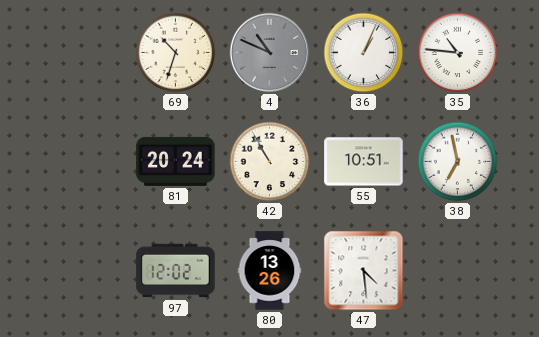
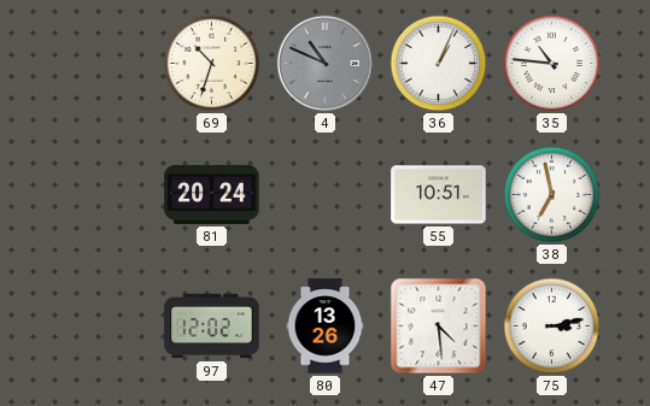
42: 10:55 -> none (270, 162)
75: none -> 3:13 (552, 326)
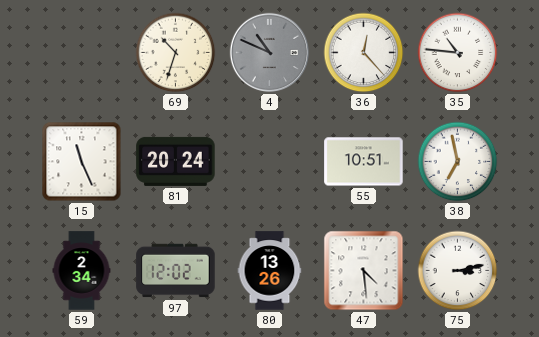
36: 1:04 -> 12:23 (364, 53)
15: none -> 11:26 (82, 162)
59: none -> 2:34 (82, 271)
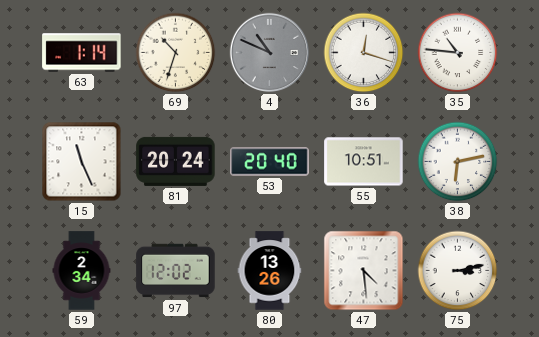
63: none -> 1:14 (82, 53)
36: 12:23 -> 12:18 (364, 53)
53: none -> 20:40 (270, 162)
38: 6:58 -> 6:13 (458, 162)
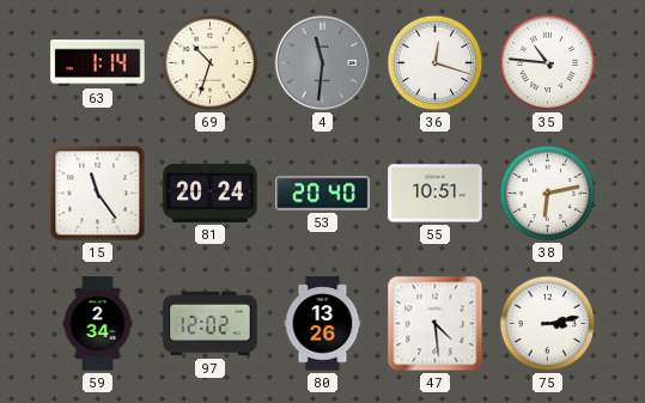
4: 10:49 -> 11:31 (323, 63)
15: 11:26 -> 11:24 (98, 194)
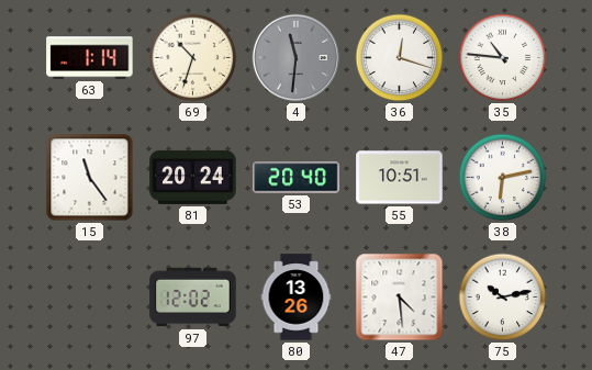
59: 2:34 -> none (98, 324)
75: 3:13 -> 10:13 (503, 298)
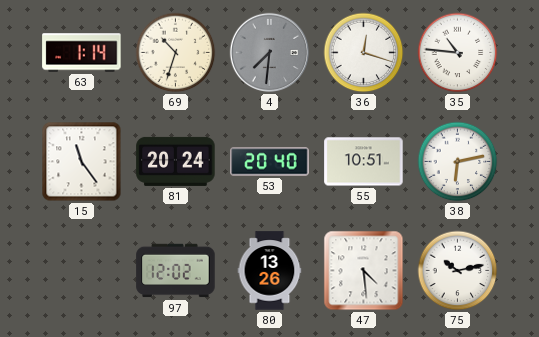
4: 11:31 -> 7:31 (270, 53)
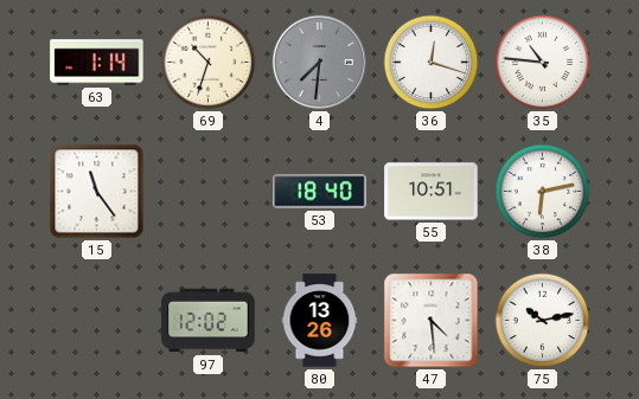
81: 20:24 -> none (176, 161)
53: 20:40 -> 18:40 (320, 192)
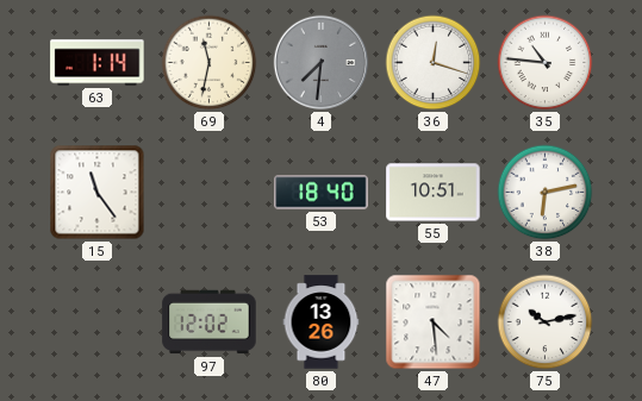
69: 10:33 -> 11:32 (210, 63)
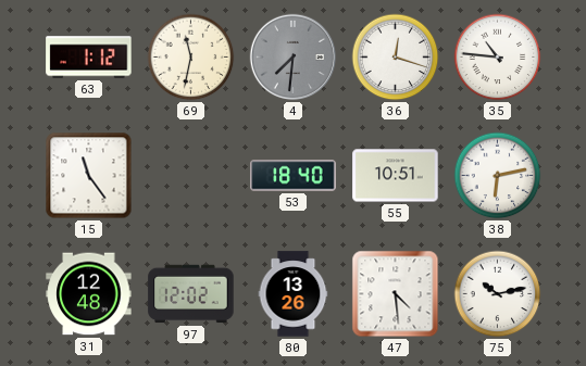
63: 1:14 -> 1:12 (89, 58)
31: none -> 12:48 (89, 294)
